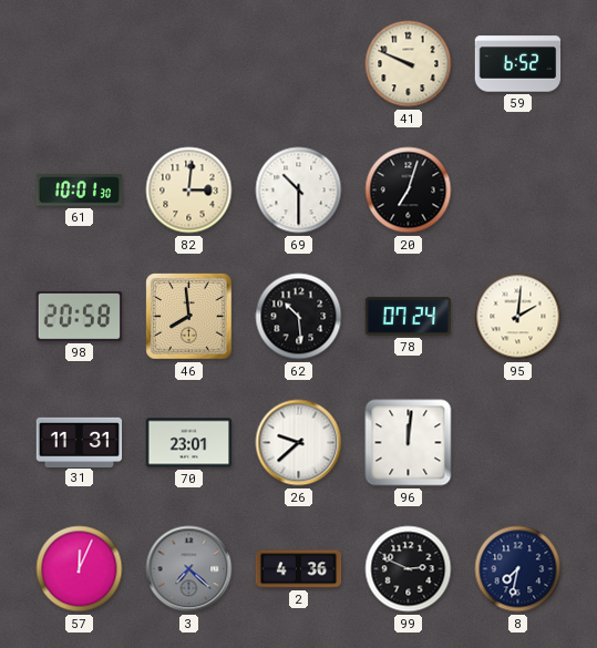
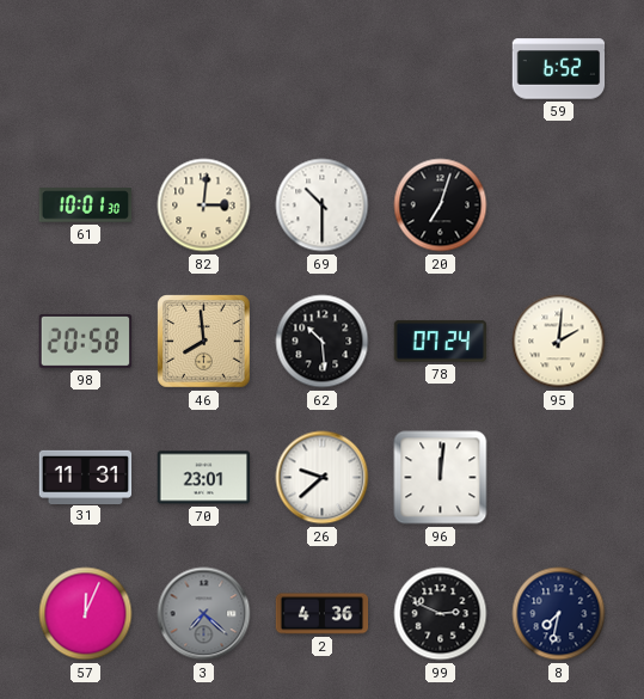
41: 9:49 -> none (409, 64)
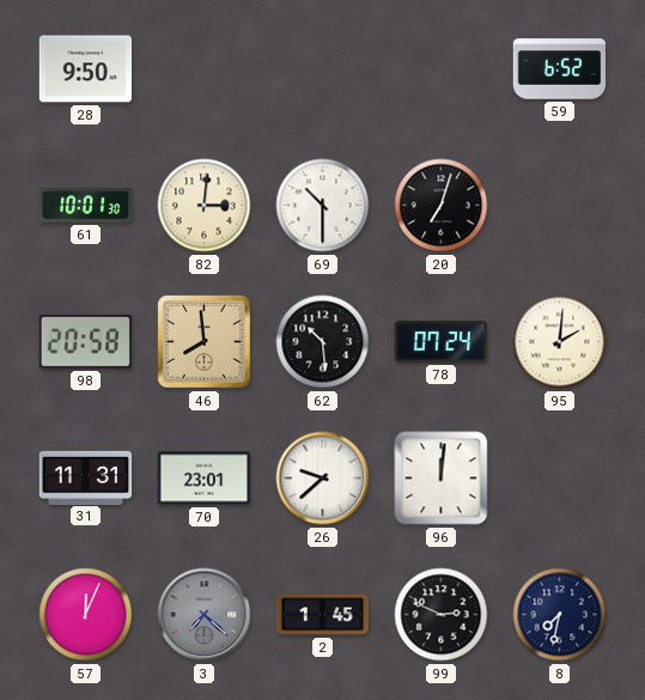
28: none -> 9:50 (86, 69)
2: 4:36 -> 1:45 (323, 615)
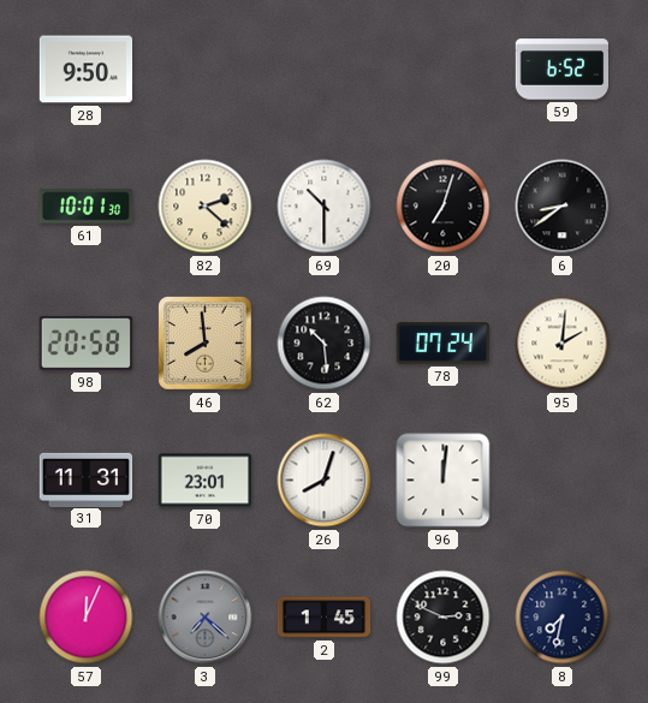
82: 3:01 -> 2:22 (206, 207)
6: none -> 8:39 (563, 207)
26: 9:38 -> 8:03 (325, 481)
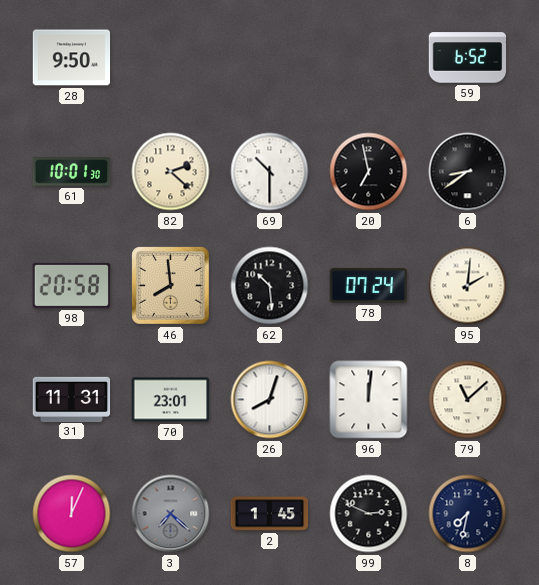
20: 7:03 -> 6:58 (369, 172)
79: none -> 11:08 (468, 400)
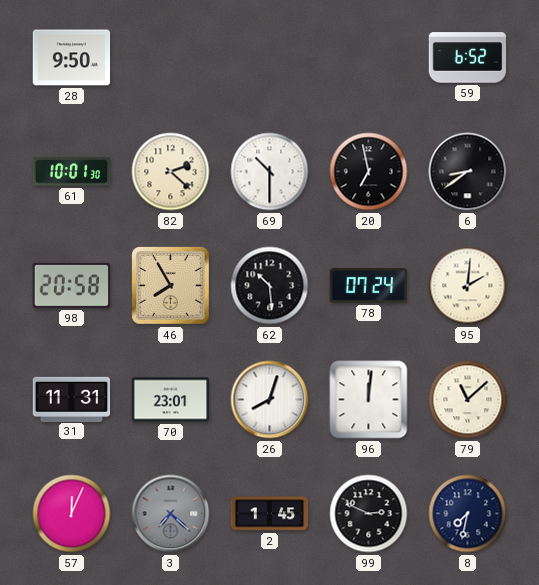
46: 7:59 -> 7:55 (171, 286)
